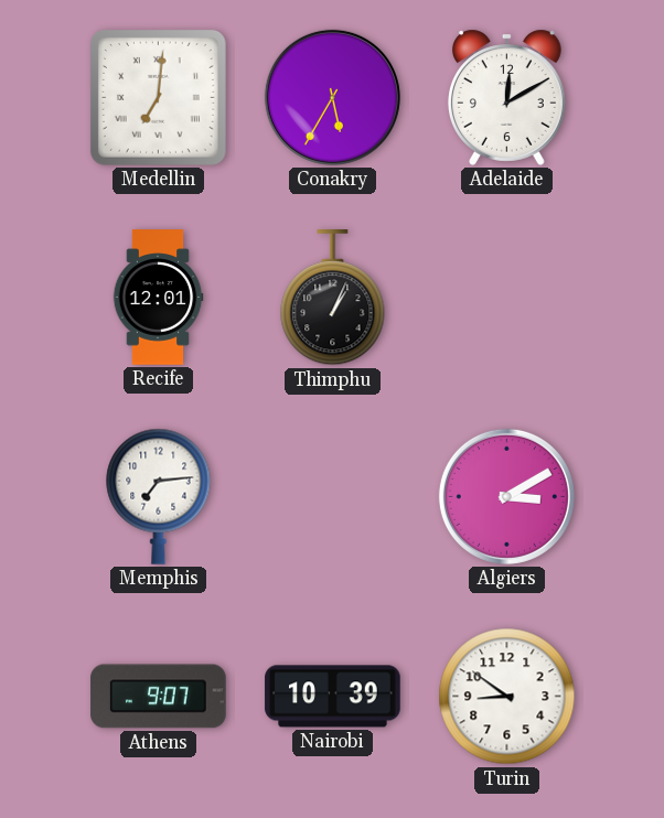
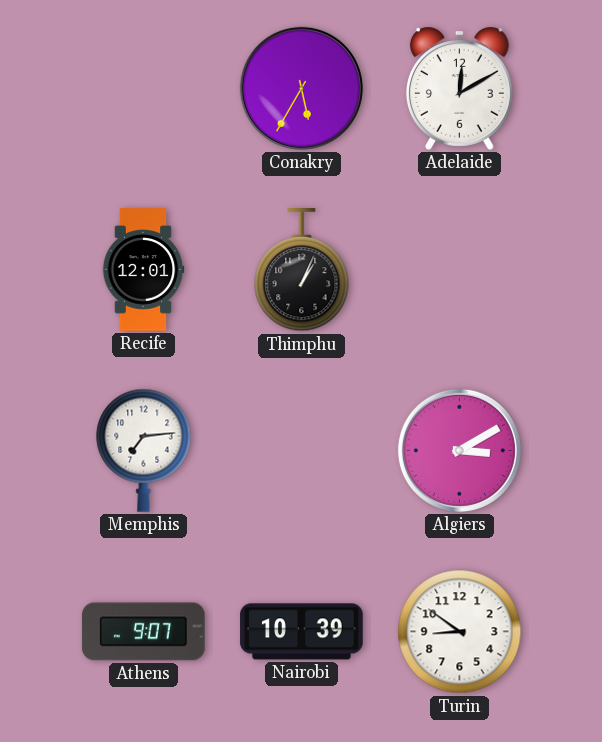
Medellin: 7:01 -> none (158, 97)
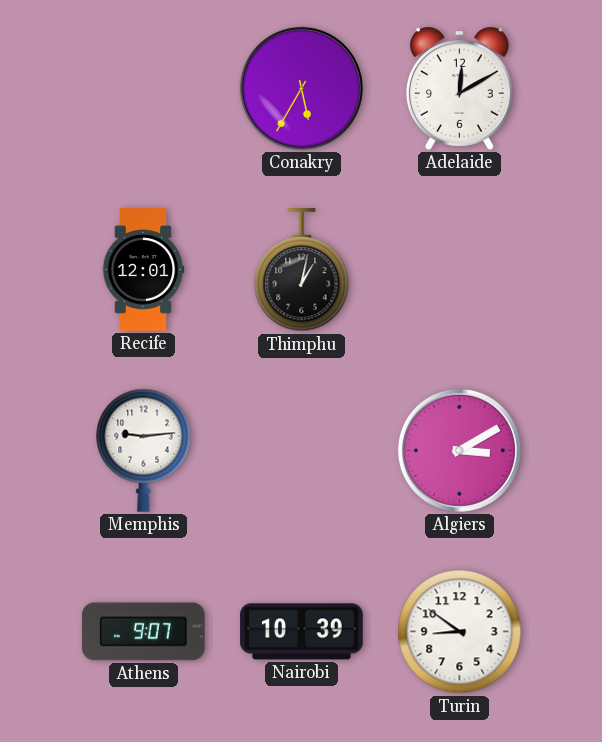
Thimphu: 1:04 -> 1:02 (302, 270)
Memphis: 7:14 -> 9:14 (144, 450)
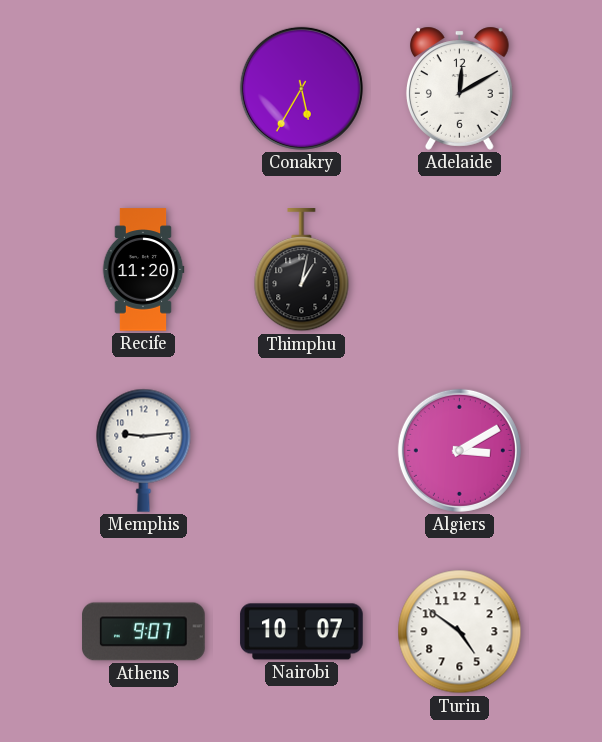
Recife: 12:01 -> 11:20 (143, 270)
Nairobi: 10:39 -> 10:07 (302, 632)
Turin: 8:51 -> 4:51 (460, 632)
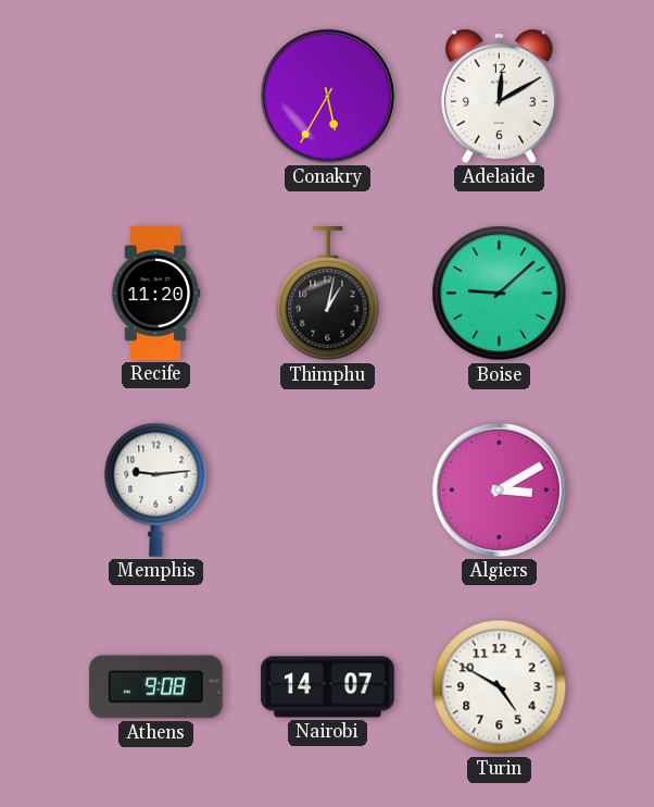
Boise: none -> 9:08 (500, 294)
Athens: 9:07 -> 9:08 (156, 687)
Nairobi: 10:07 -> 14:07 (328, 687)
Turin: 4:51 -> 4:50 (500, 687)
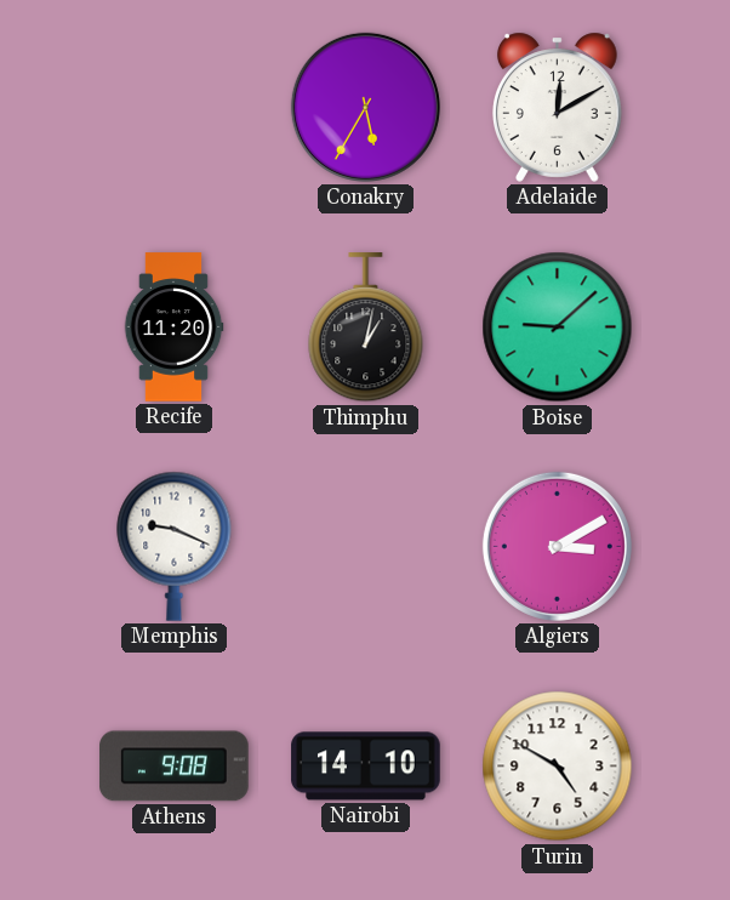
Memphis: 9:14 -> 9:19 (175, 546)
Nairobi: 14:07 -> 14:10 (366, 767)
